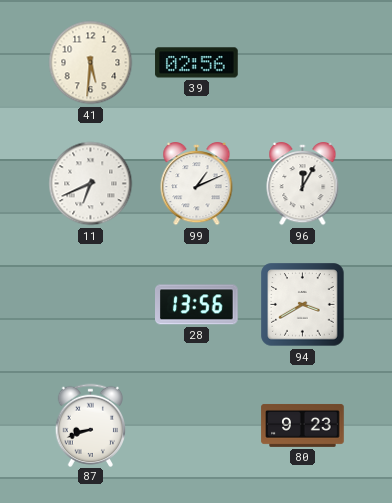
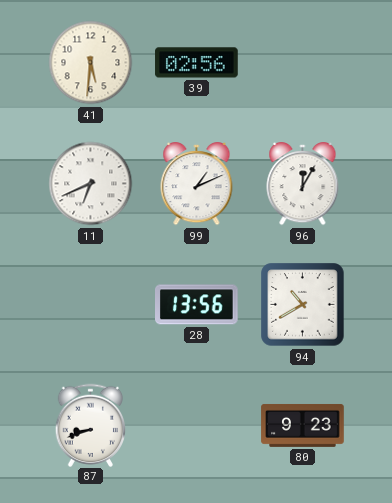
94: 3:40 -> 10:40 (303, 305)
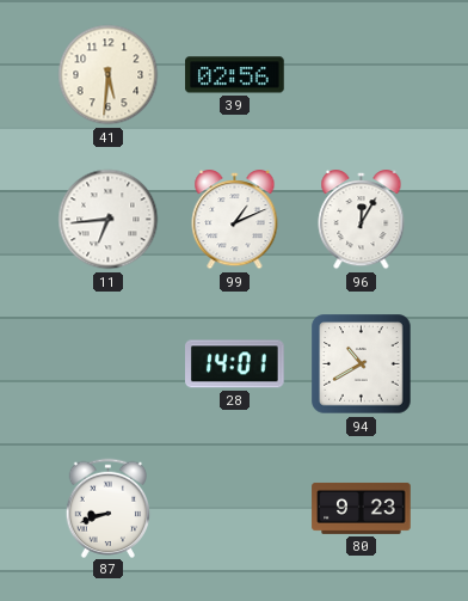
11: 6:41 -> 6:44 (109, 220)
28: 13:56 -> 14:01 (235, 364)
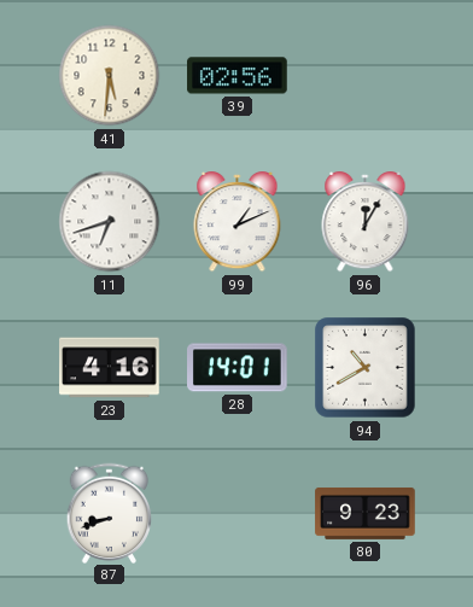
11: 6:44 -> 6:42 (110, 222)
23: none -> 4:16 (110, 368)
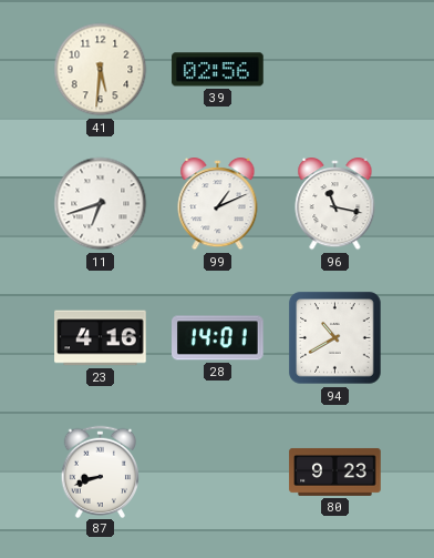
96: 12:05 -> 11:17 (335, 205)
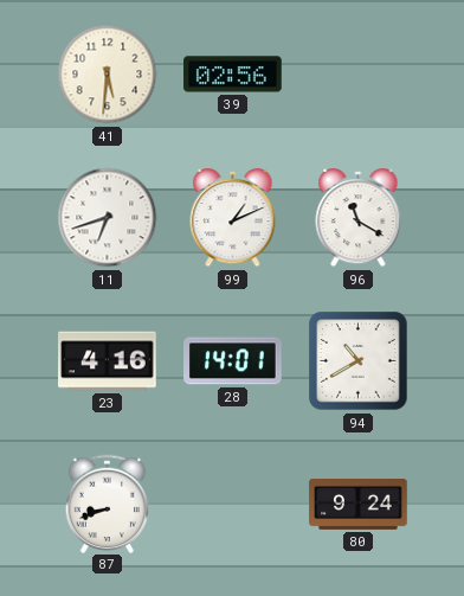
96: 11:17 -> 11:20 (359, 219)
80: 9:23 -> 9:24 (359, 504)
